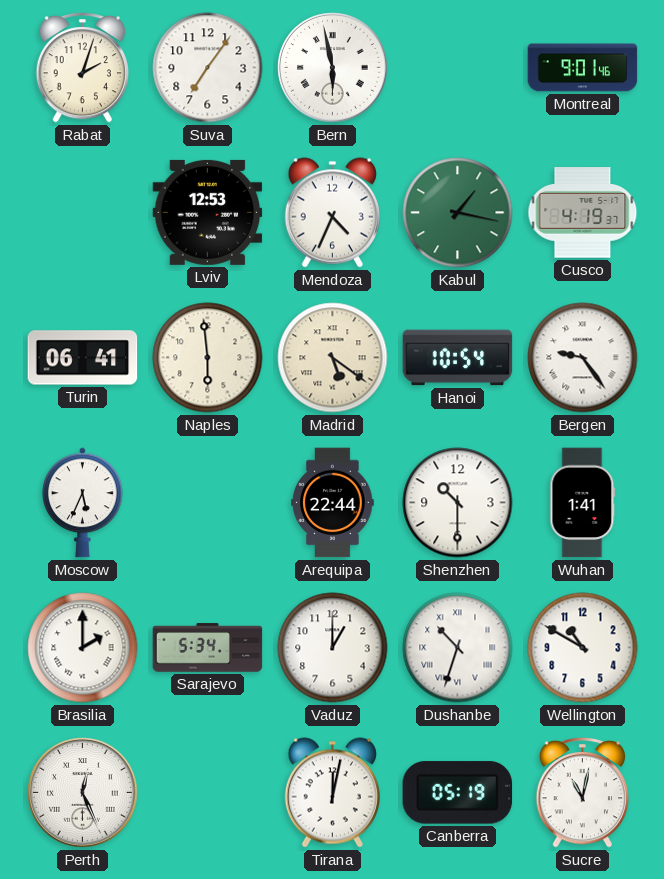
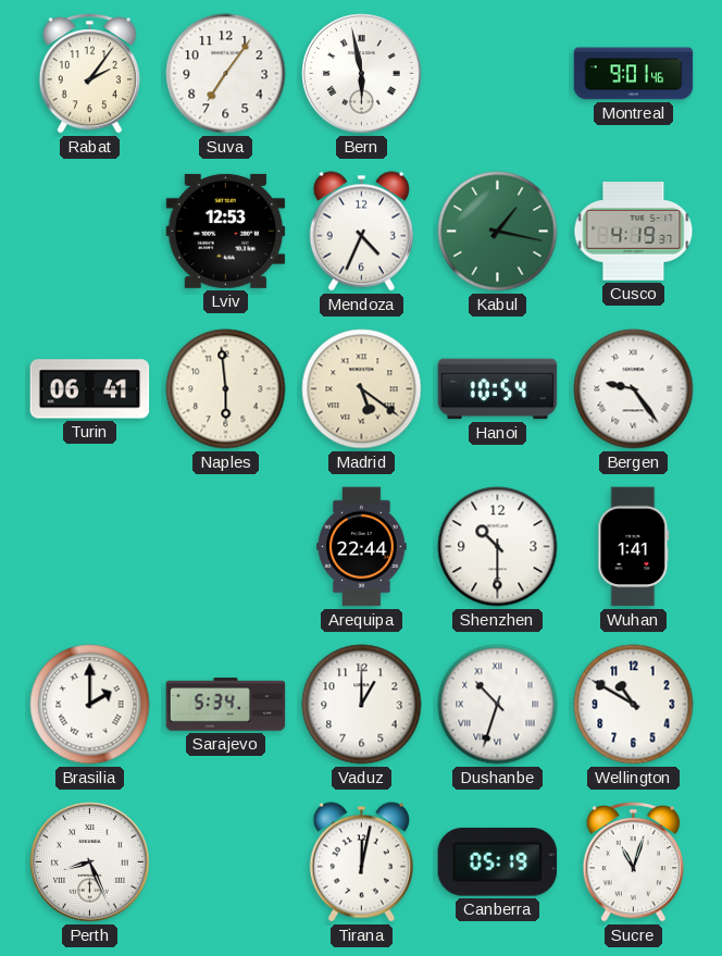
Rabat: 2:03 -> 2:06 (89, 74)
Moscow: 5:34 -> none (83, 503)
Perth: 12:26 -> 8:26 (90, 862)
Sucre: 11:02 -> 11:03 (633, 862)
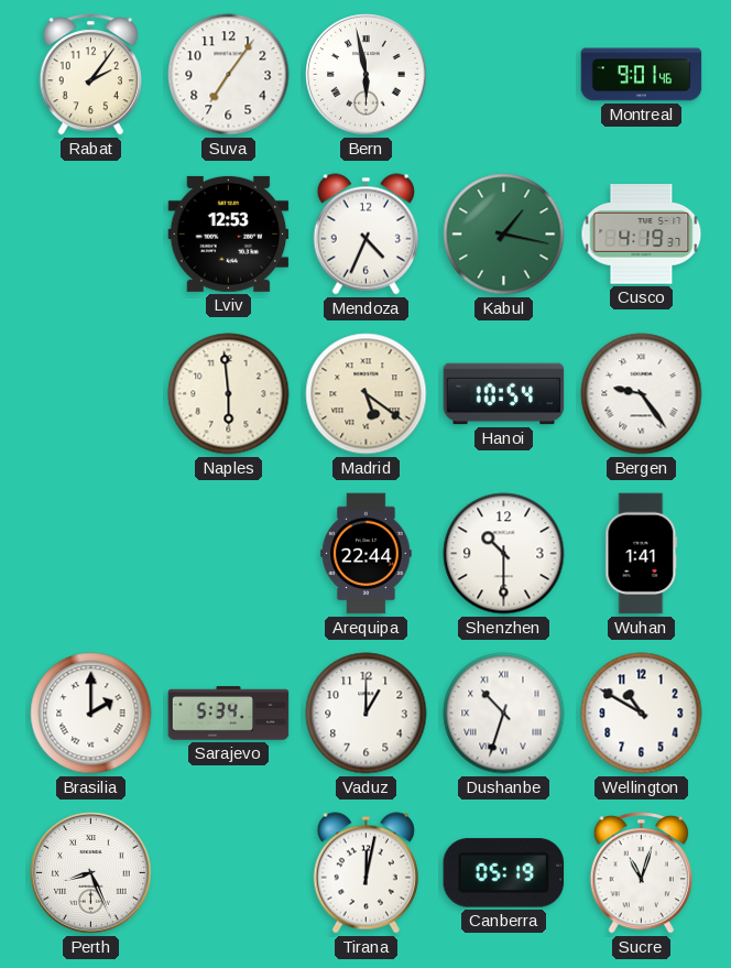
Turin: 06:41 -> none (90, 389)
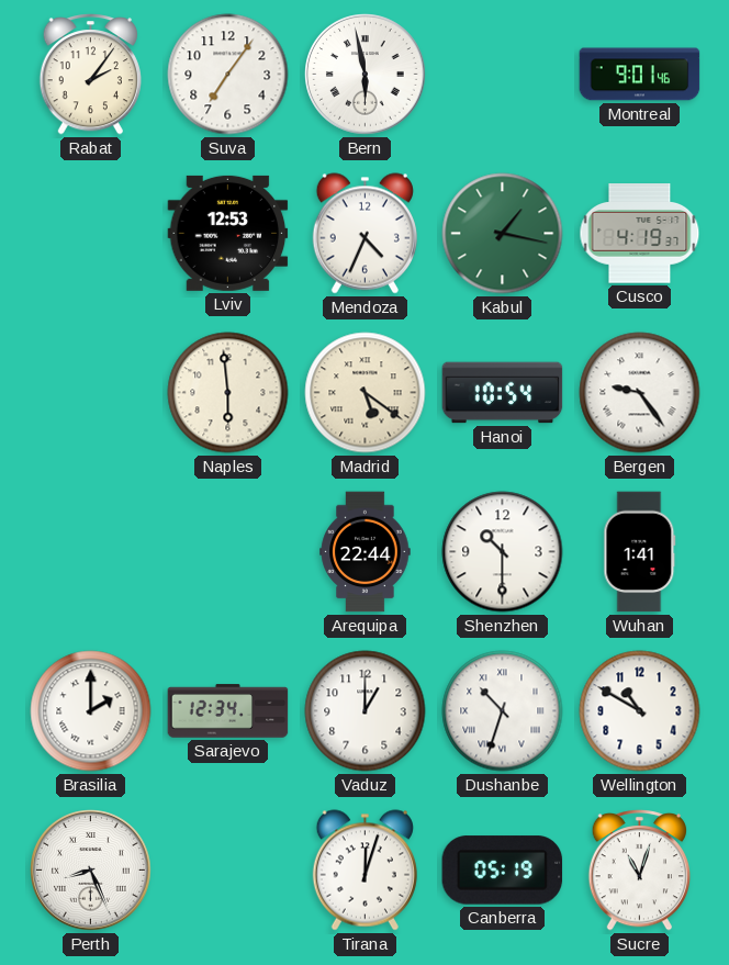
Sarajevo: 5:34 -> 12:34 (228, 711)
Tirana: 12:02 -> 12:03 (365, 871)
